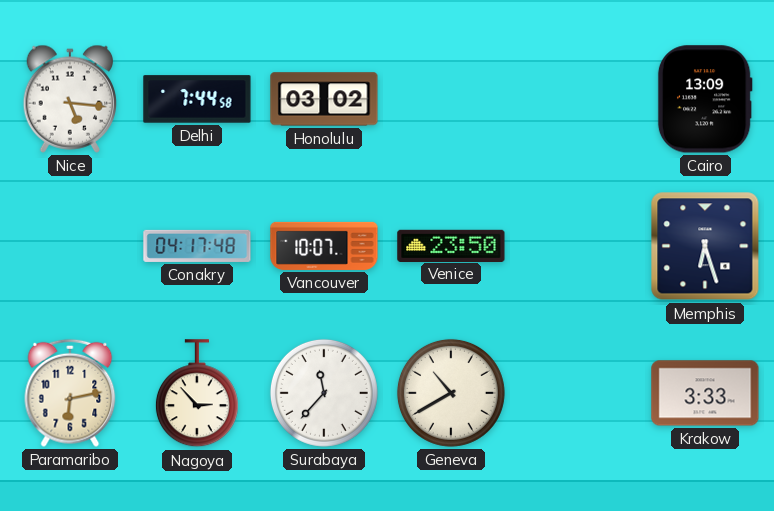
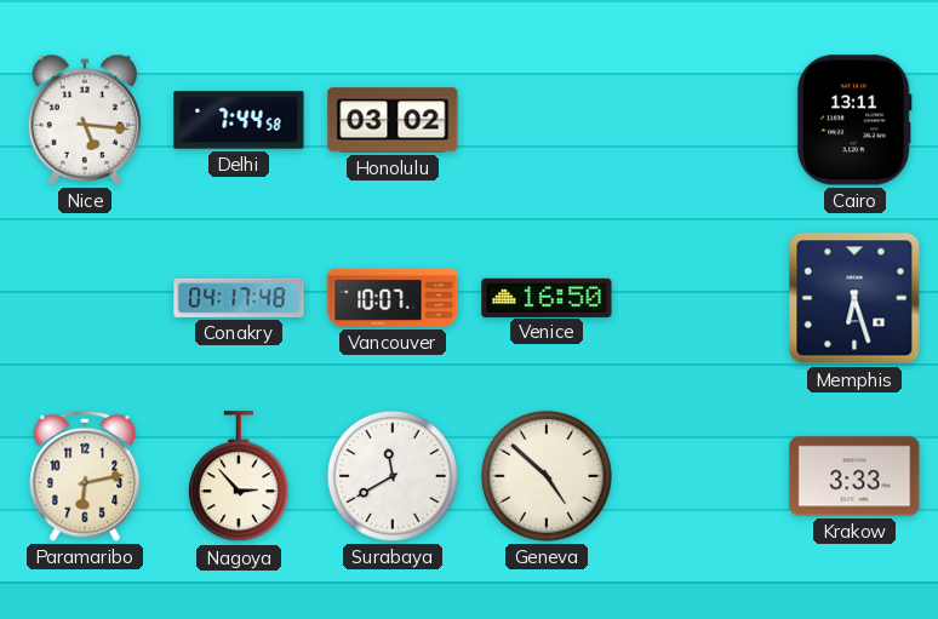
Cairo: 13:09 -> 13:11 (854, 120)
Venice: 23:50 -> 16:50 (547, 297)
Surabaya: 11:37 -> 11:40 (393, 476)
Geneva: 10:40 -> 4:52 (547, 476)
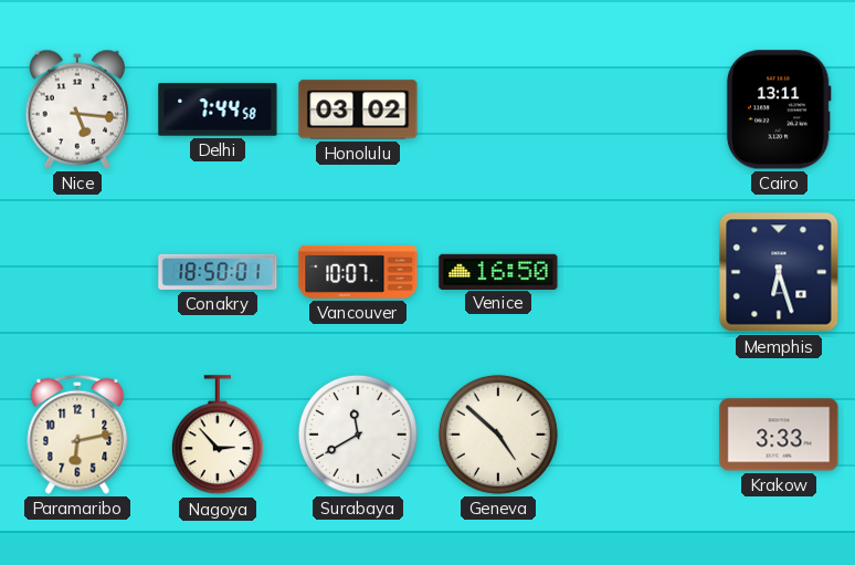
Conakry: 04:17 -> 18:50 (218, 272)
